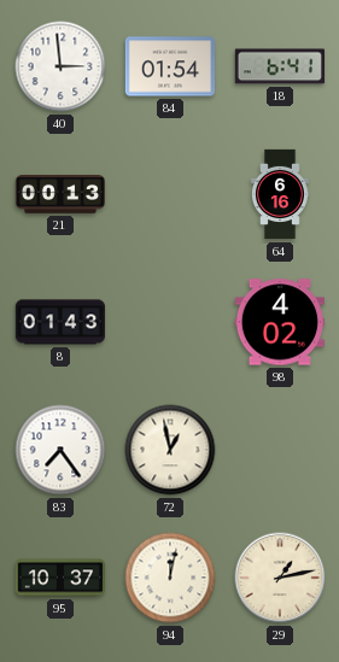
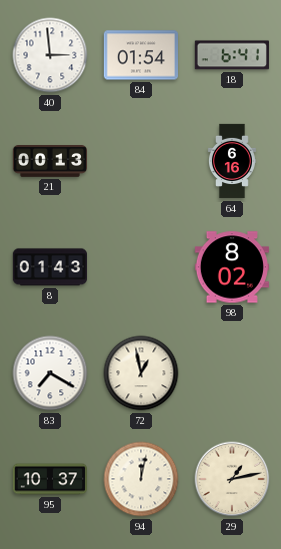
98: 4:02 -> 8:02 (231, 267)
83: 7:24 -> 7:20 (50, 373)
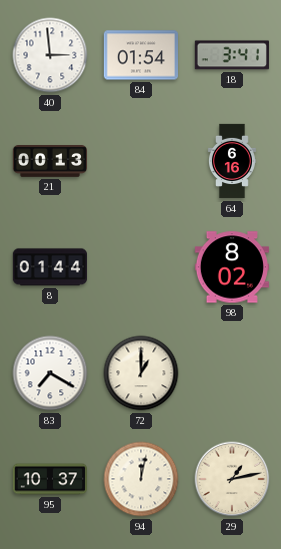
18: 6:41 -> 3:41 (232, 55)
8: 01:43 -> 01:44 (49, 267)
72: 12:58 -> 1:00 (141, 373)
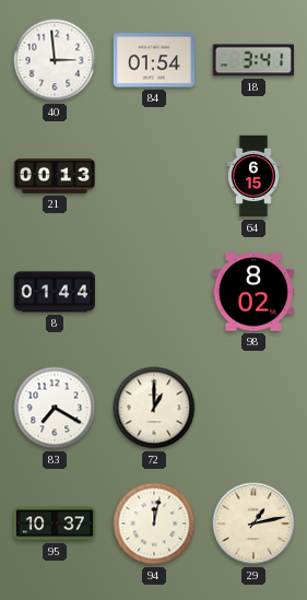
64: 6:16 -> 6:15 (253, 176)
